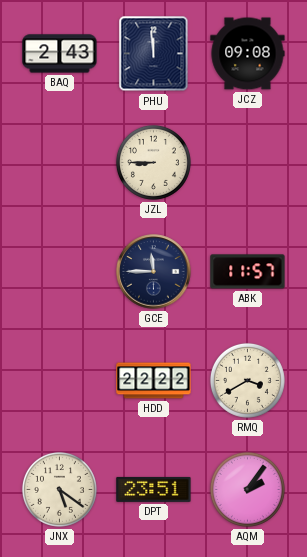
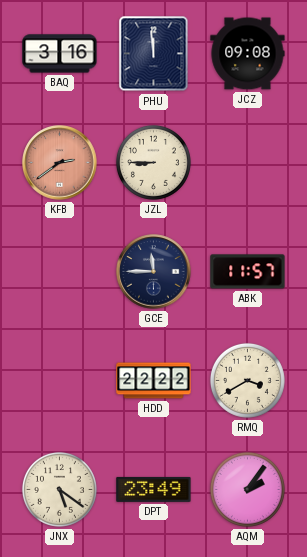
BAQ: 2:43 -> 3:16 (60, 54)
KFB: none -> 2:39 (60, 163)
DPT: 23:51 -> 23:49 (154, 489)
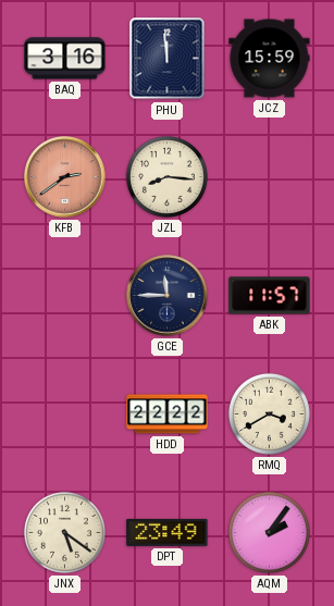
JCZ: 09:08 -> 15:59 (270, 59)
JZL: 8:45 -> 8:16 (166, 176)
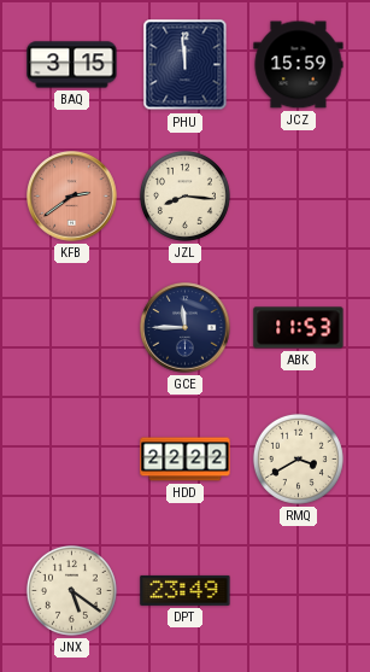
BAQ: 3:16 -> 3:15 (72, 65)
ABK: 11:57 -> 11:53 (299, 328)
AQM: 2:06 -> none (269, 532)
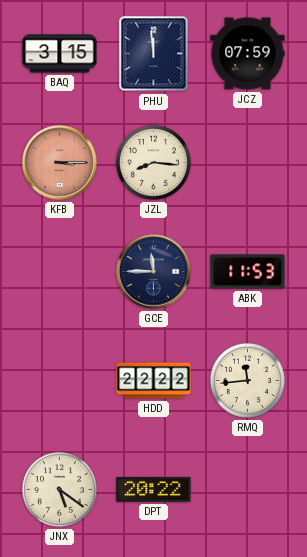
JCZ: 15:59 -> 07:59 (248, 54)
KFB: 2:39 -> 3:15 (60, 163)
RMQ: 3:40 -> 11:44 (247, 380)
DPT: 23:49 -> 20:22 (154, 489)
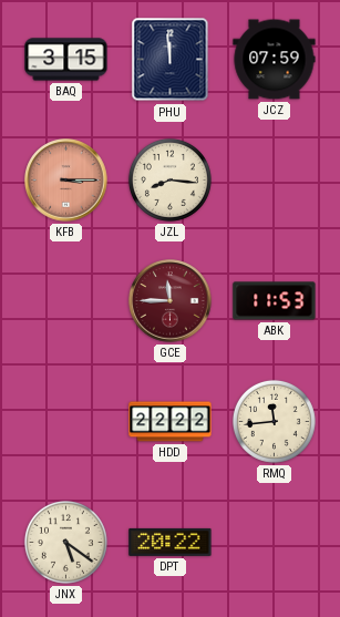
GCE dial: navy -> burgundy (171, 301)
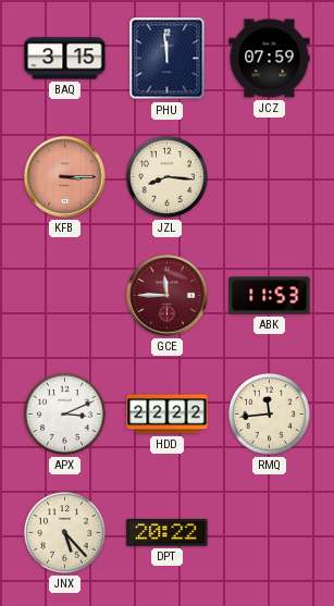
APX: none -> 3:11 (64, 413)
JNX: 5:21 -> 5:23 (64, 532)
